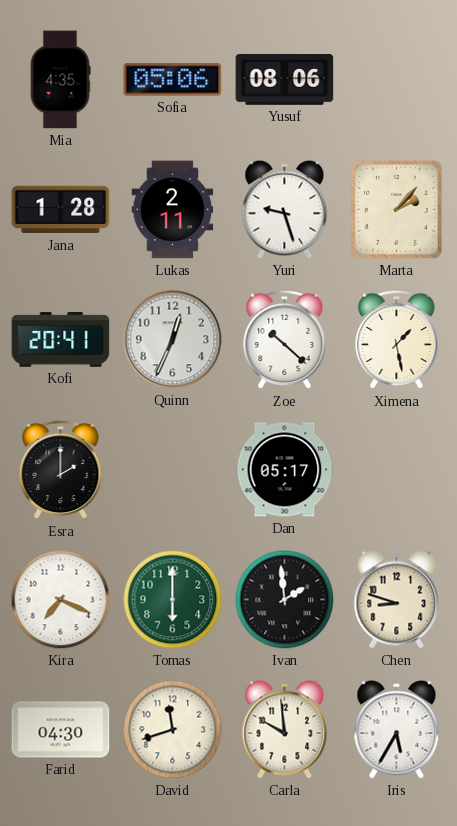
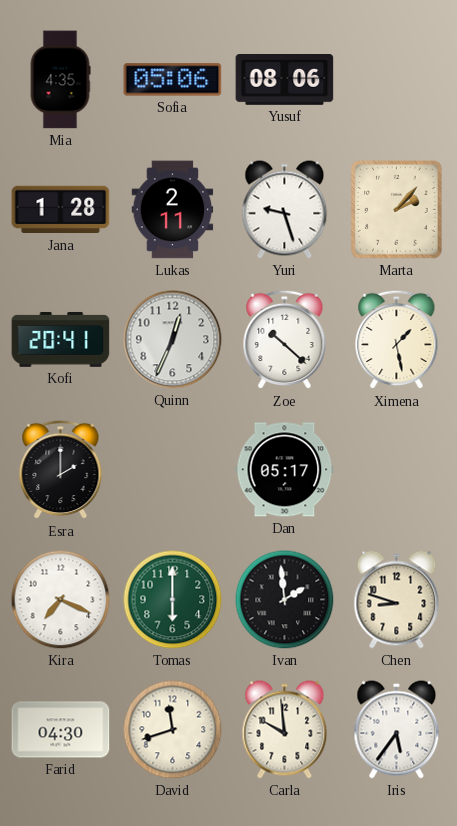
Iris: 5:35 -> 5:36 (397, 730)
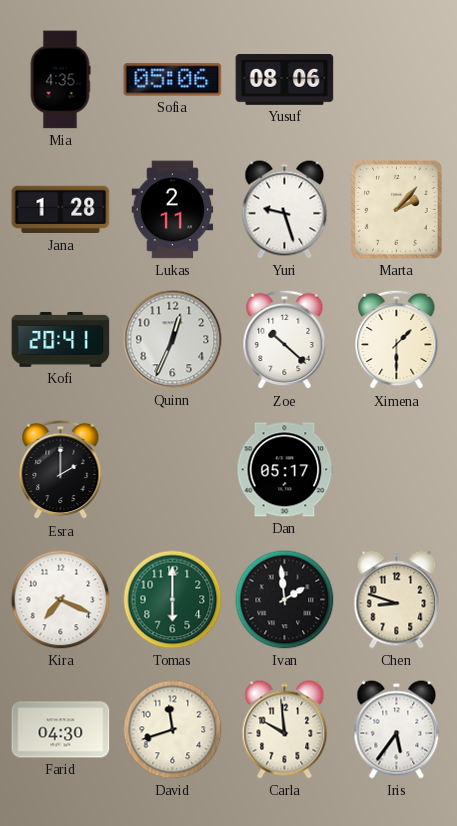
Ximena: 1:28 -> 1:30 (397, 340)
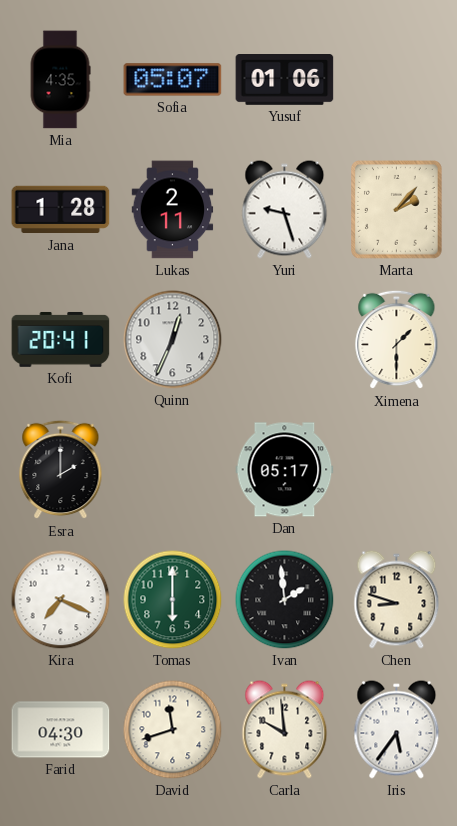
Sofia: 05:06 -> 05:07 (173, 80)
Yusuf: 08:06 -> 01:06 (285, 80)
Zoe: 10:22 -> none (285, 340)
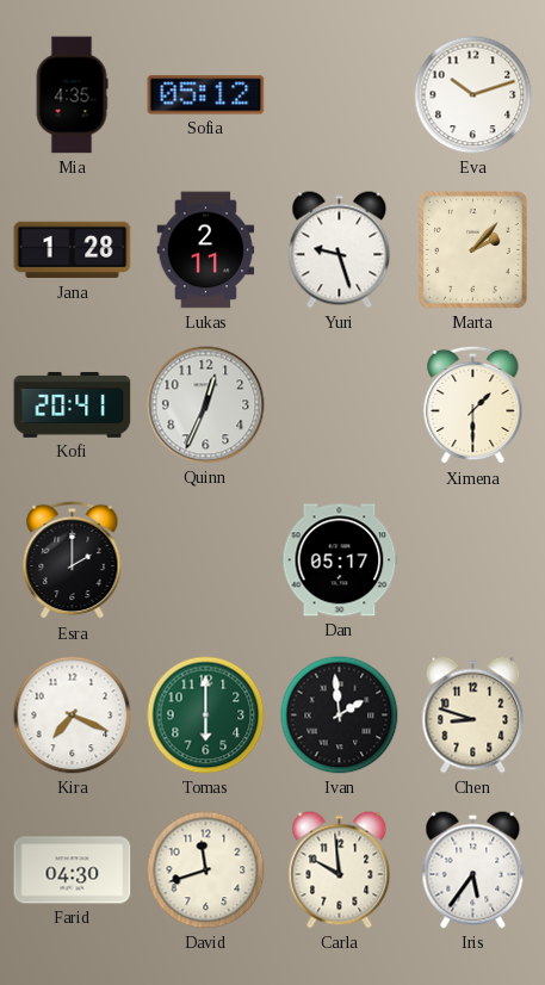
Sofia: 05:07 -> 05:12 (206, 95)
Yusuf: 01:06 -> none (285, 80)
Eva: none -> 10:12 (473, 95)
